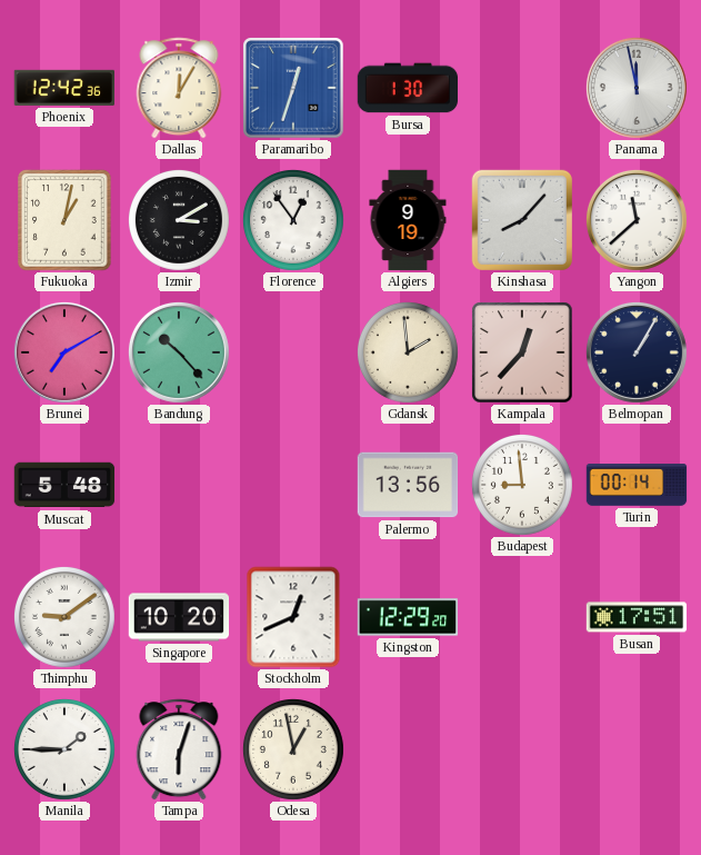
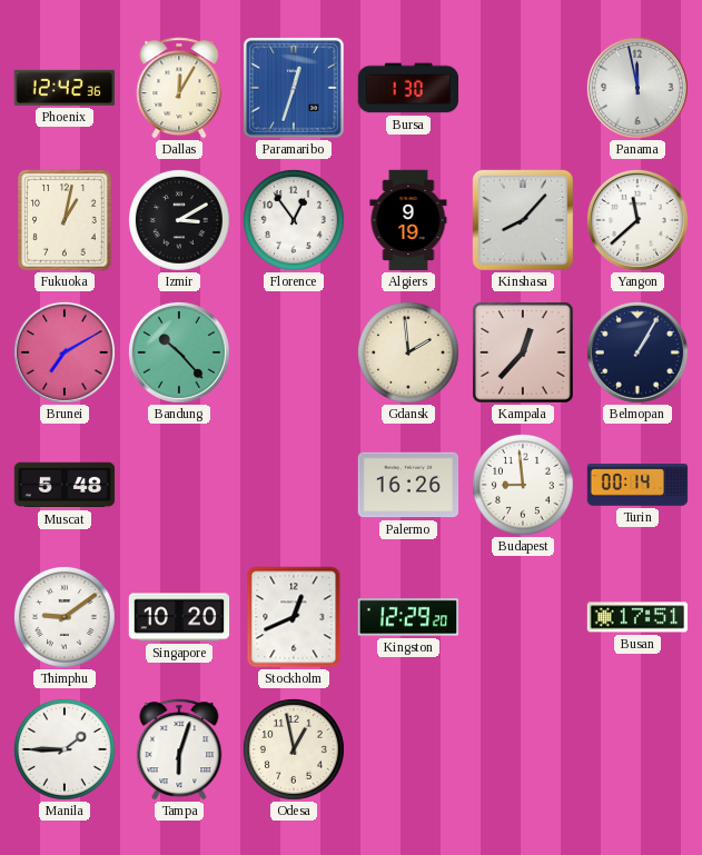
Palermo: 13:56 -> 16:26 (408, 485)
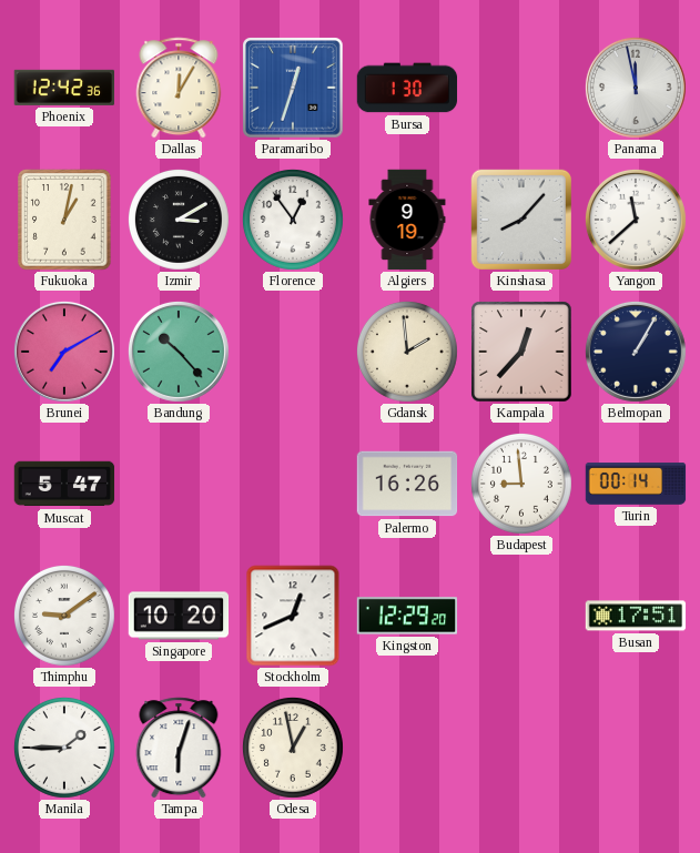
Muscat: 5:48 -> 5:47 (64, 484)
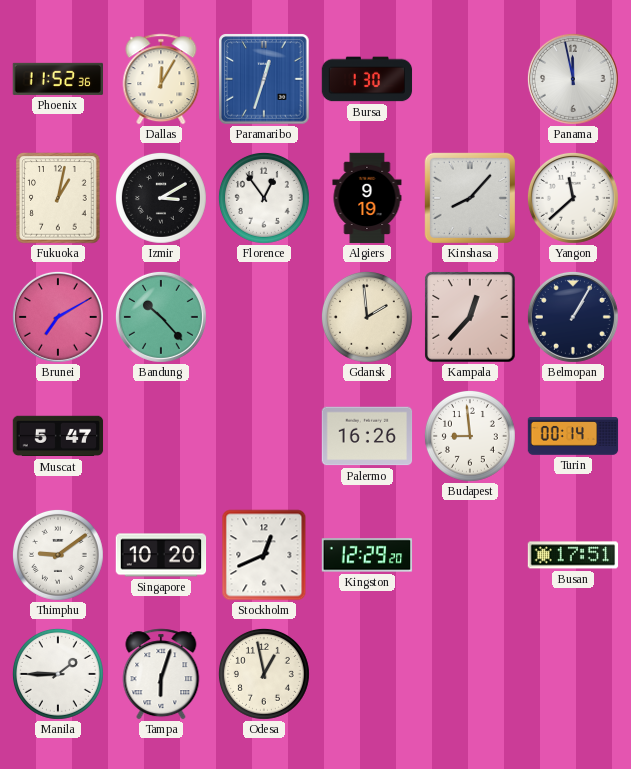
Phoenix: 12:42 -> 11:52 (57, 79)
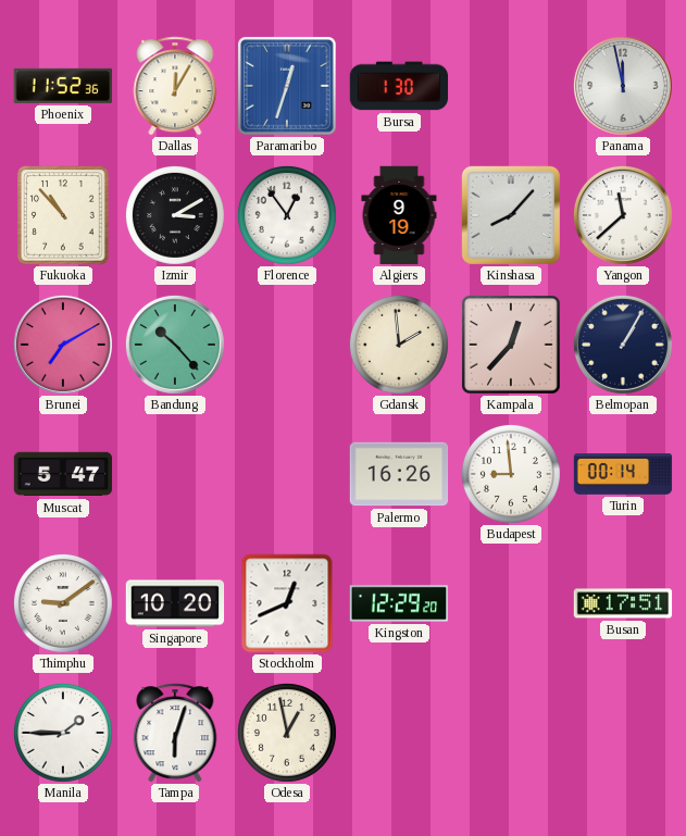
Fukuoka: 1:02 -> 10:53 (63, 215)
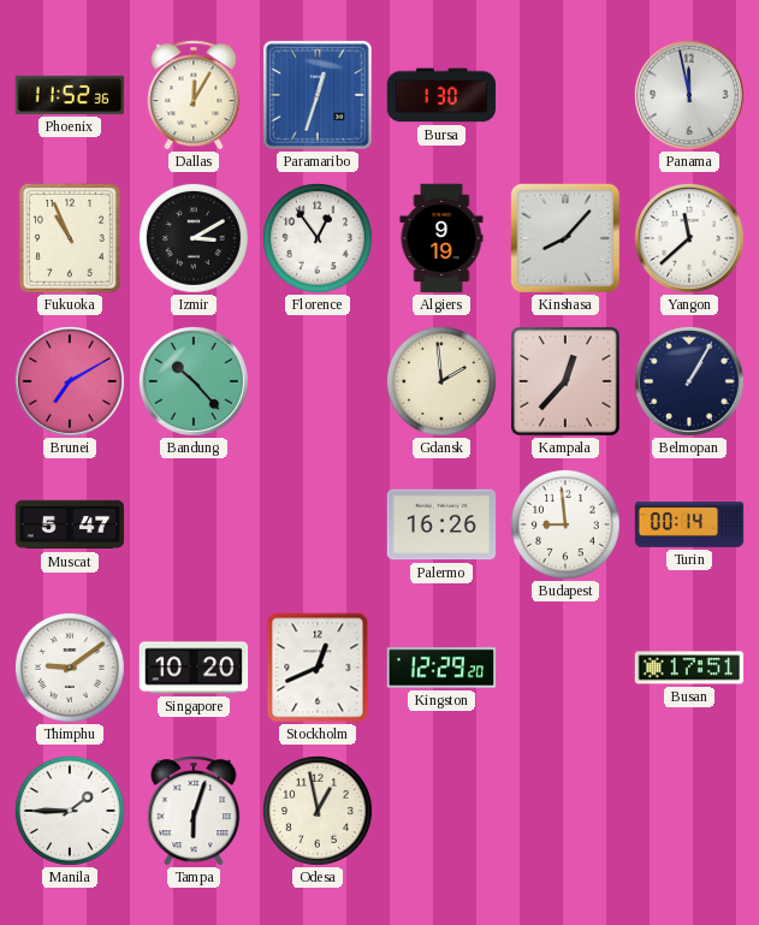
Fukuoka: 10:53 -> 10:56 (70, 238)
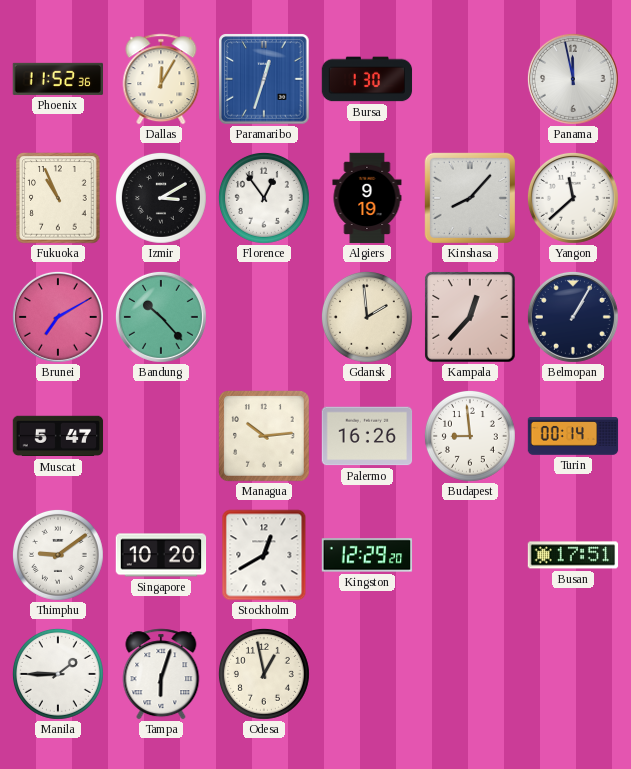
Managua: none -> 10:14 (265, 437)
Stockholm: 12:41 -> 12:40 (264, 555)
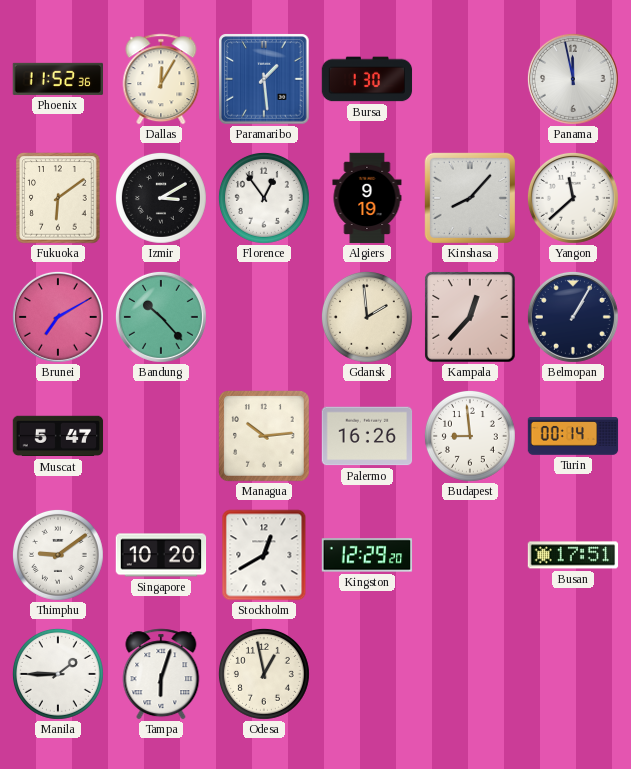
Paramaribo: 12:33 -> 1:29 (264, 79)
Fukuoka: 10:56 -> 6:09 (58, 198)
